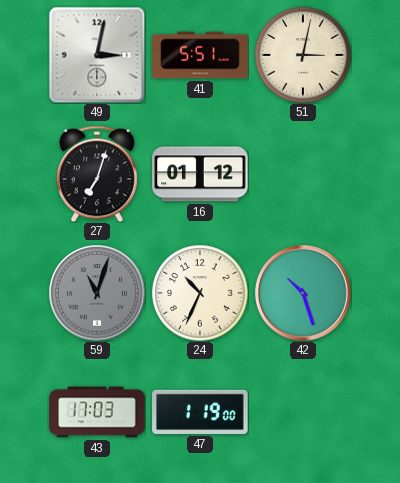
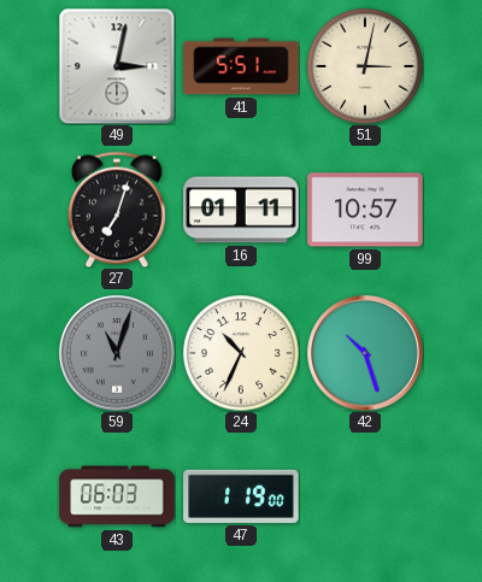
16: 01:12 -> 01:11 (241, 210)
99: none -> 10:57 (365, 210)
43: 17:03 -> 06:03 (117, 496)
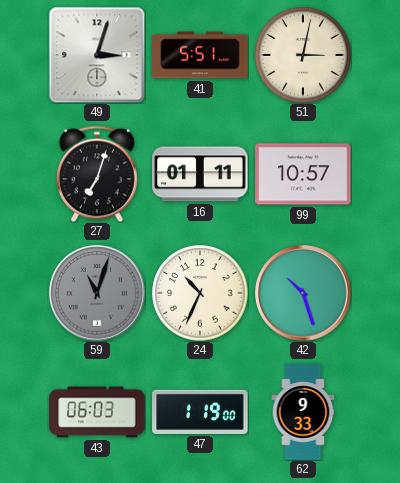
49: 3:02 -> 3:03 (97, 55)
62: none -> 9:33 (303, 412)
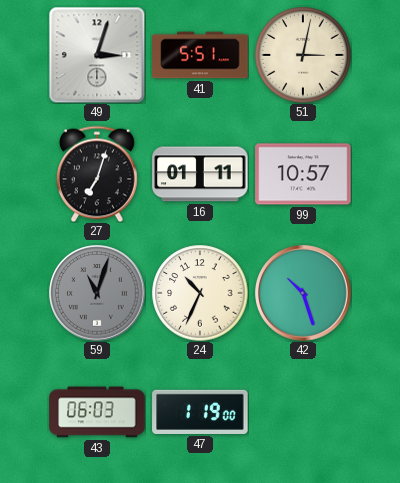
62: 9:33 -> none (303, 412)
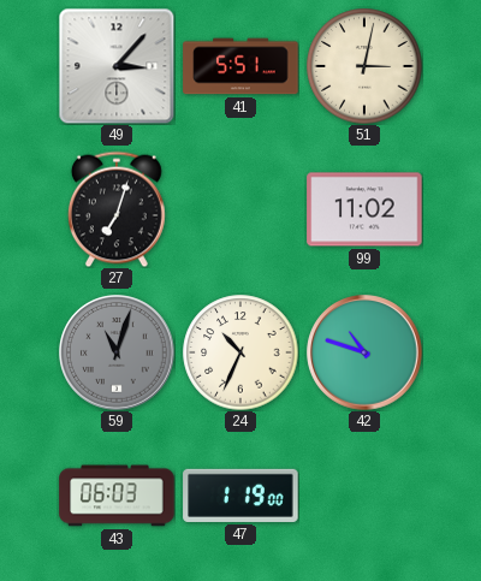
49: 3:03 -> 3:07 (117, 66)
16: 01:11 -> none (200, 174)
99: 10:57 -> 11:02 (364, 209)
42: 10:27 -> 10:48 (364, 352)
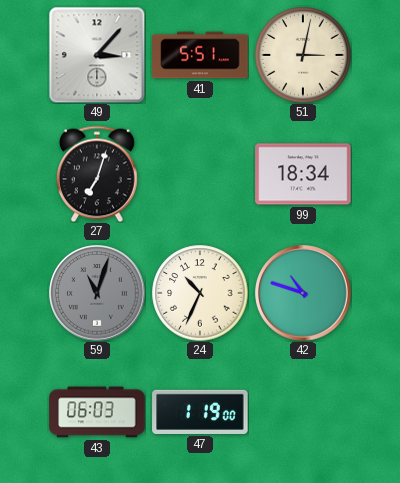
99: 11:02 -> 18:34 (303, 174)
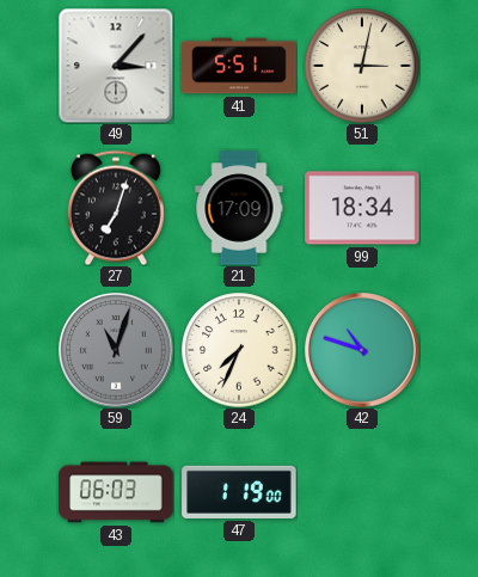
21: none -> 17:09 (239, 208)
24: 10:34 -> 7:34 (239, 350)
